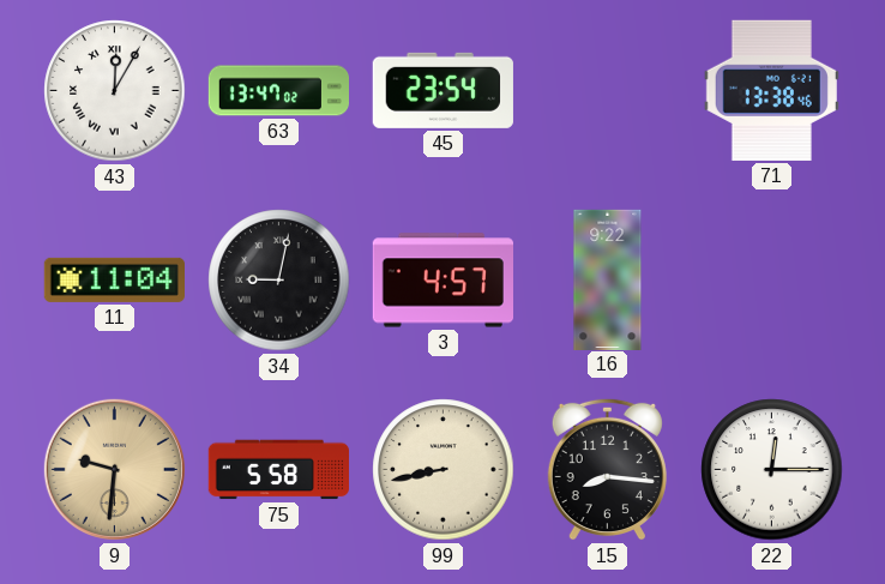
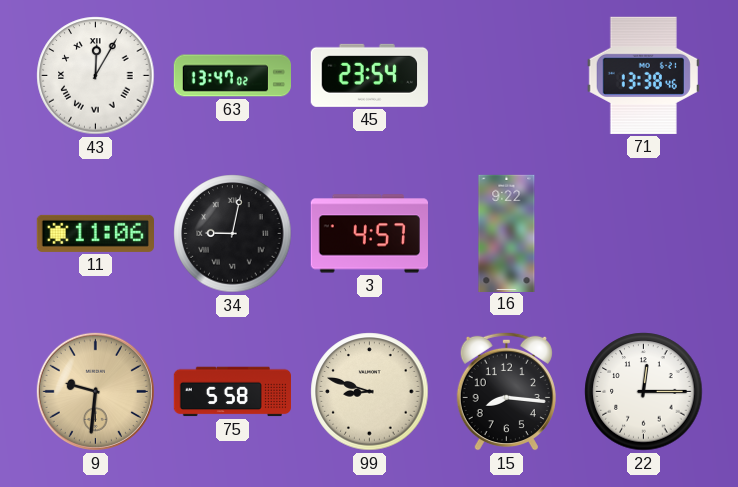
11: 11:04 -> 11:06 (95, 233)
99: 8:43 -> 8:48 (370, 392)
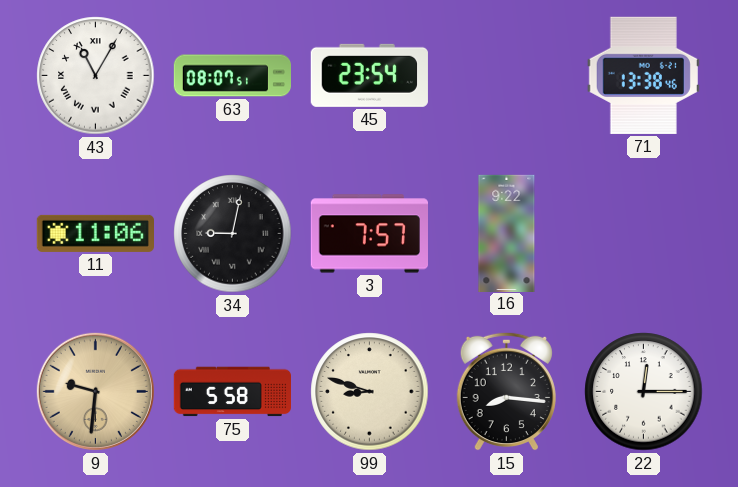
43: 12:05 -> 11:05 (96, 76)
63: 13:47 -> 08:07 (232, 76)
3: 4:57 -> 7:57 (369, 234)
